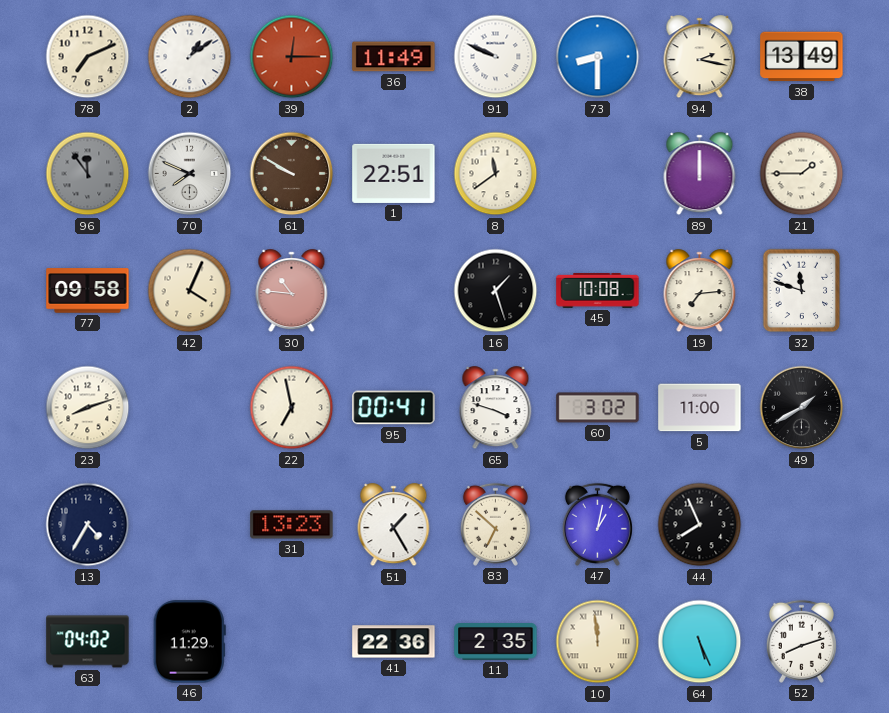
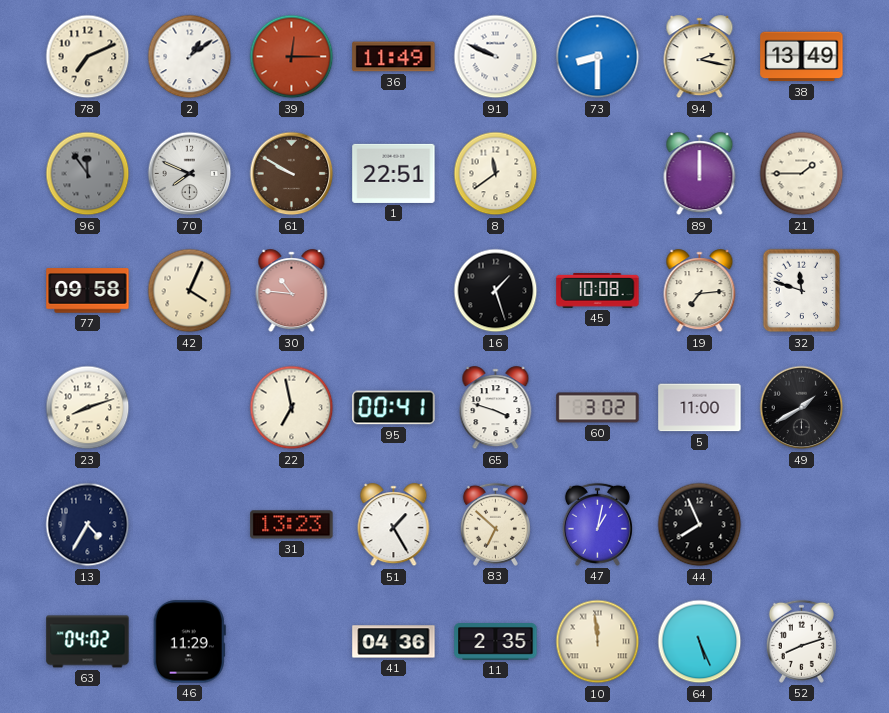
41: 22:36 -> 04:36 (394, 642)
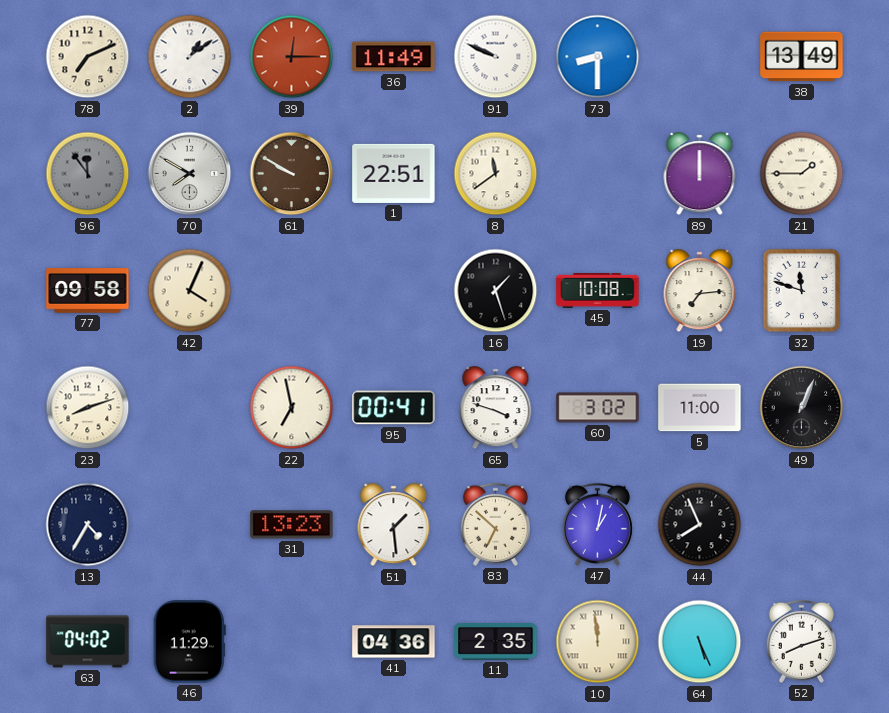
94: 2:17 -> none (700, 57)
70: 7:49 -> 7:50 (190, 174)
30: 10:46 -> none (292, 291)
49: 1:40 -> 1:04 (802, 408)
51: 1:25 -> 1:29 (394, 525)
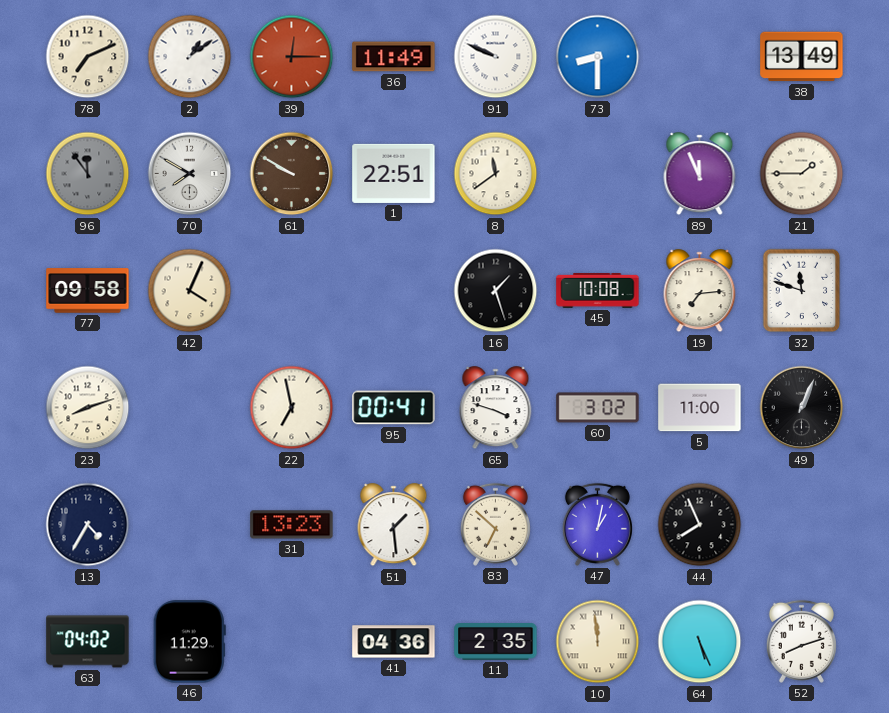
89: 12:00 -> 11:56 (700, 174)
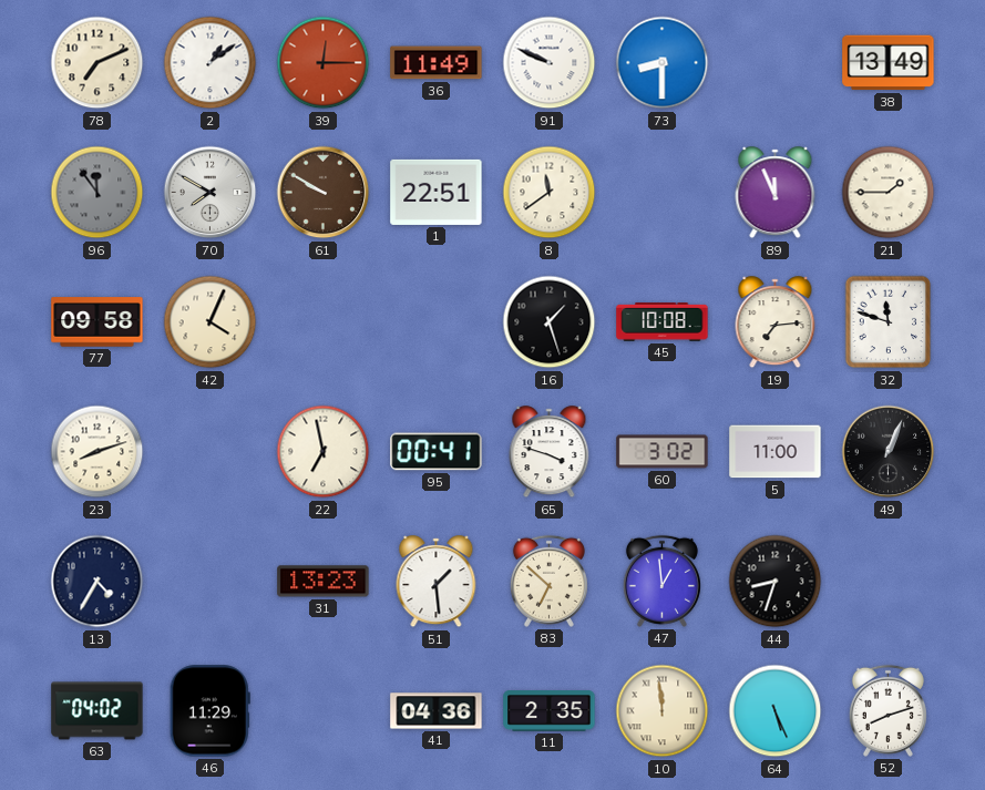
47: 1:02 -> 12:59 (661, 581)
44: 7:56 -> 8:33 (776, 582)
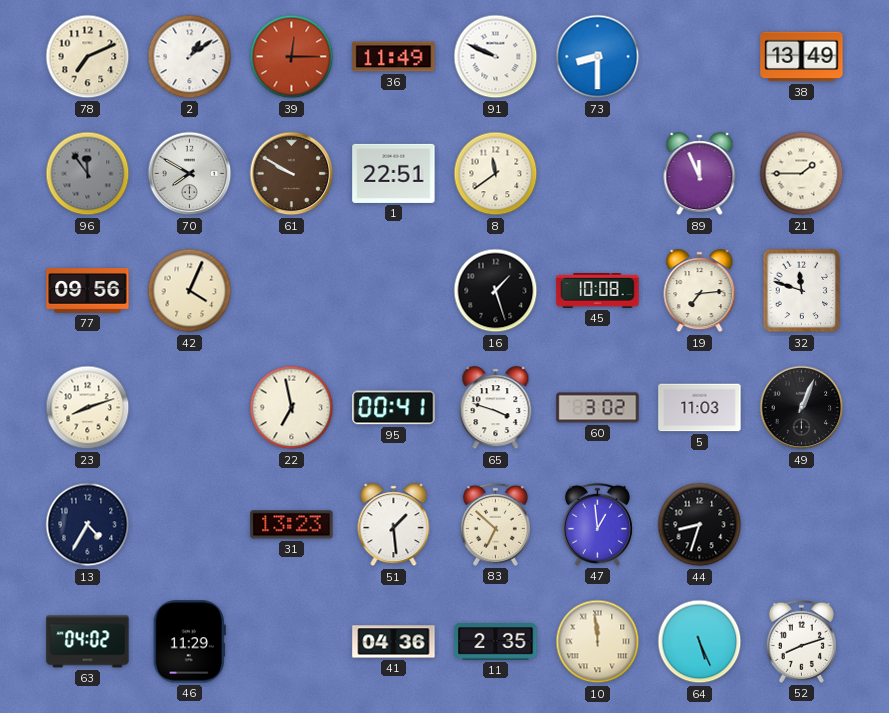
77: 09:58 -> 09:56 (88, 291)
5: 11:00 -> 11:03 (700, 408)
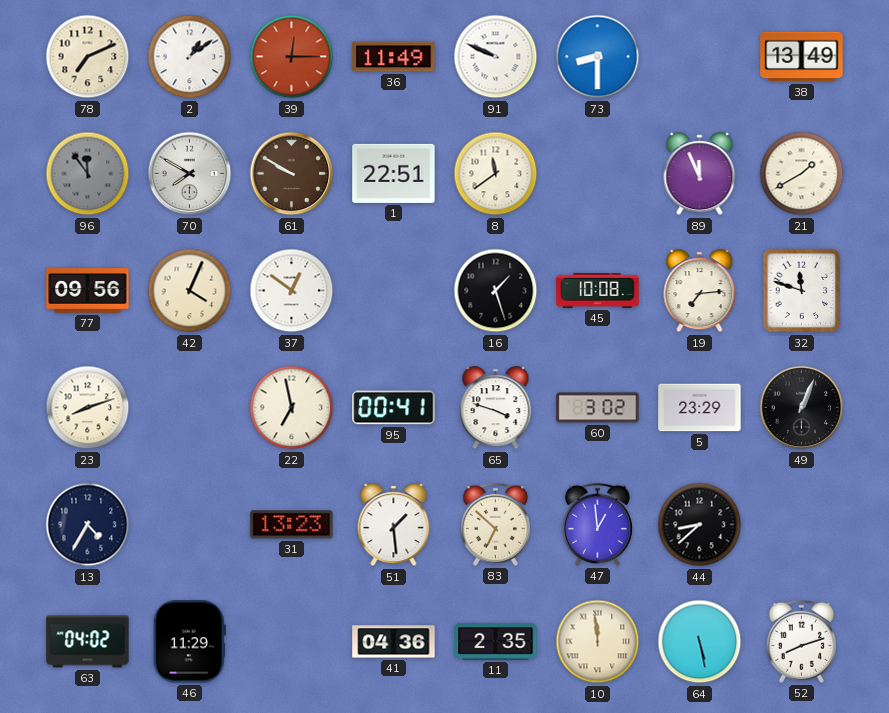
21: 1:45 -> 1:40 (802, 174)
37: none -> 12:51 (292, 291)
5: 11:03 -> 23:29 (700, 408)
44: 8:33 -> 8:38 (700, 525)
64: 5:26 -> 5:28 (700, 642)
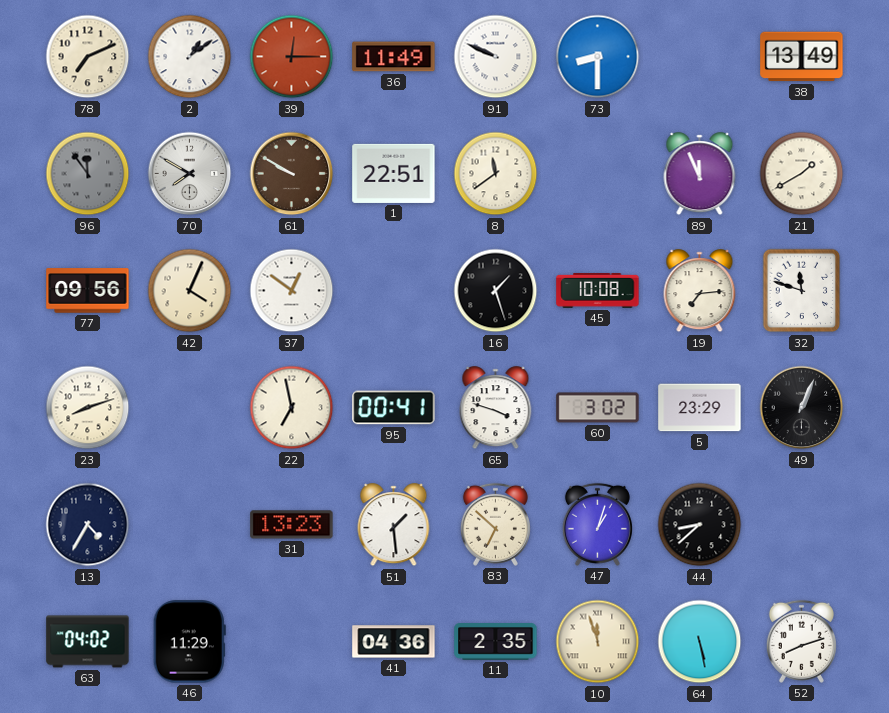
47: 12:59 -> 1:03 (597, 524)
10: 11:59 -> 11:57 (598, 642)
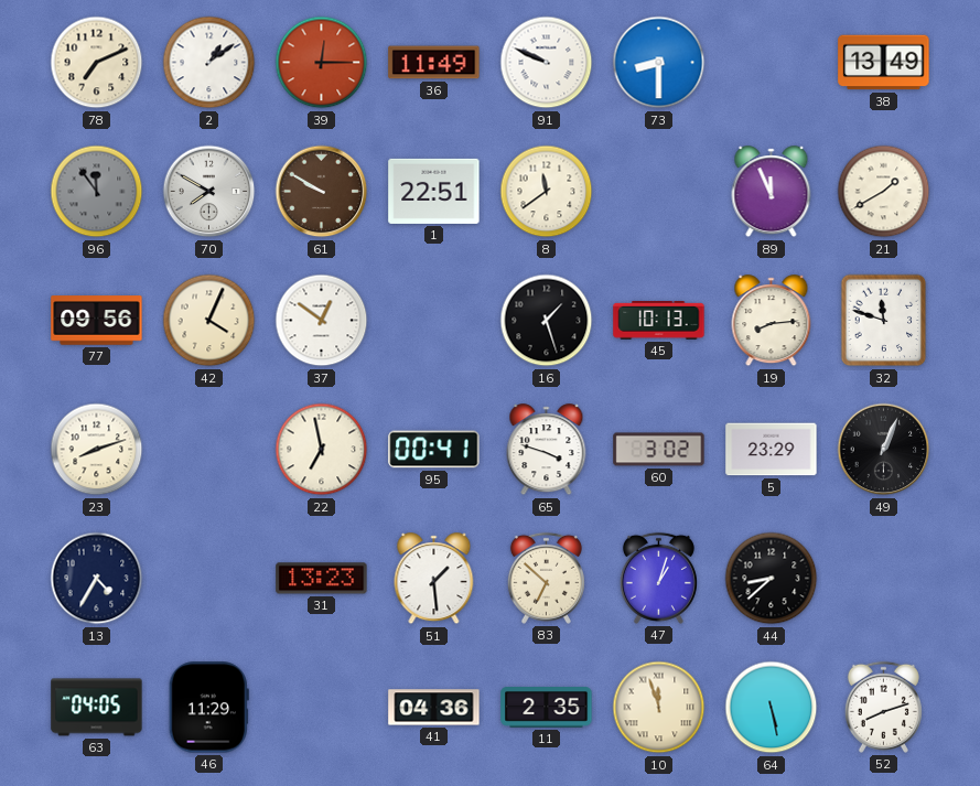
45: 10:08 -> 10:13 (659, 321)
19: 7:14 -> 8:14 (772, 321)
63: 04:02 -> 04:05 (97, 708)
